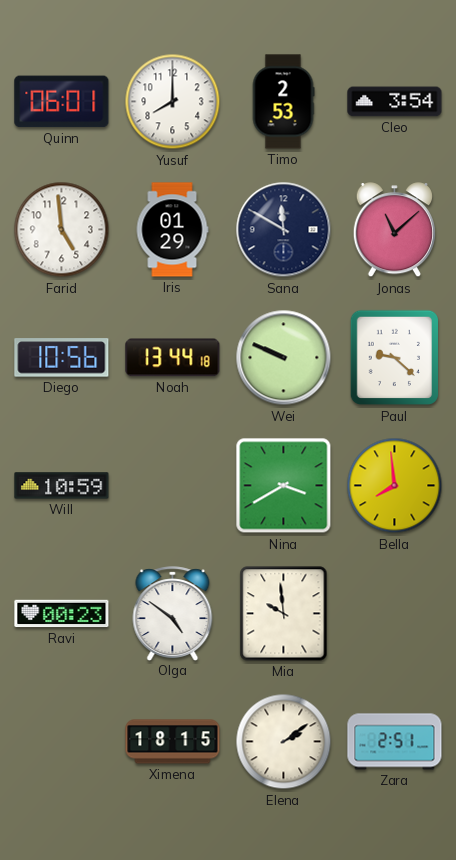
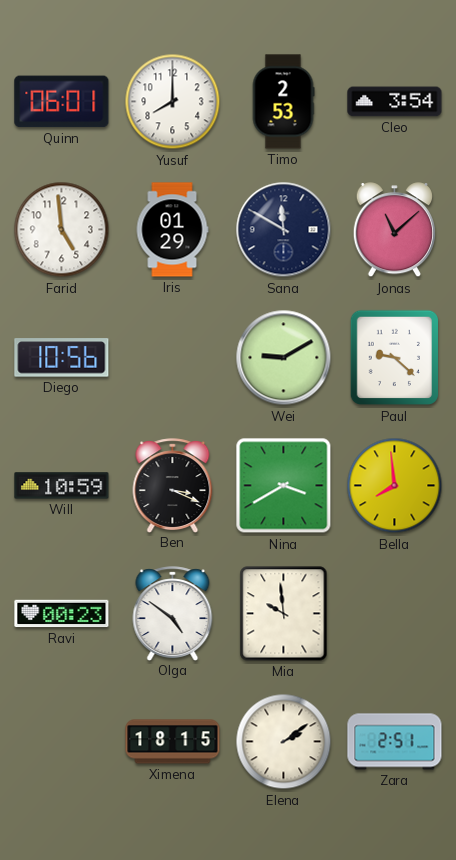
Noah: 13:44 -> none (173, 358)
Wei: 9:49 -> 9:10 (284, 358)
Ben: none -> 3:19 (173, 485)
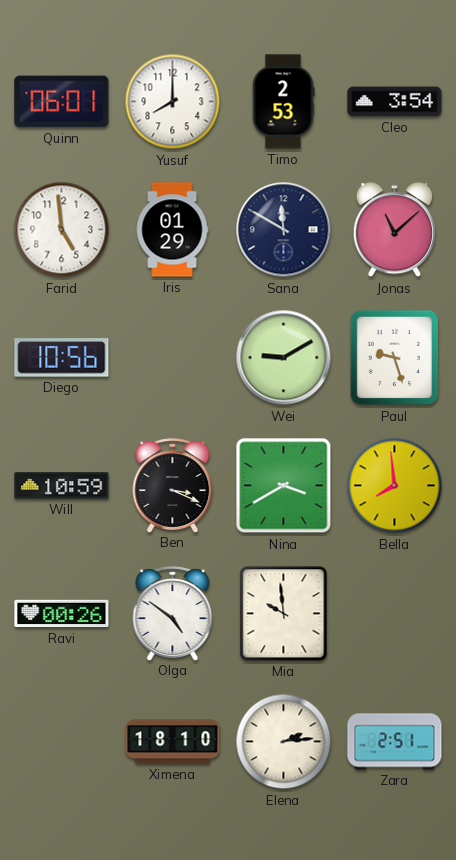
Paul: 9:22 -> 9:27 (394, 358)
Ravi: 00:23 -> 00:26 (62, 614)
Ximena: 18:15 -> 18:10 (173, 742)
Elena: 2:09 -> 2:14 (284, 742)
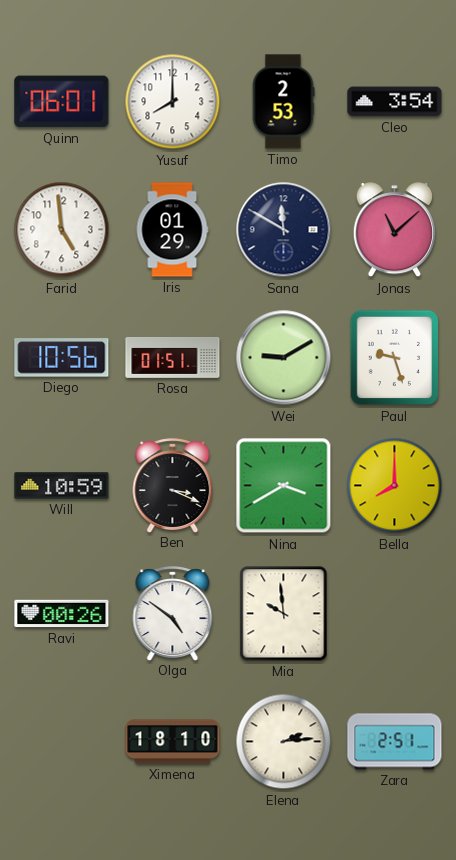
Rosa: none -> 01:51 (173, 358)
Bella: 7:59 -> 8:00 (395, 486)
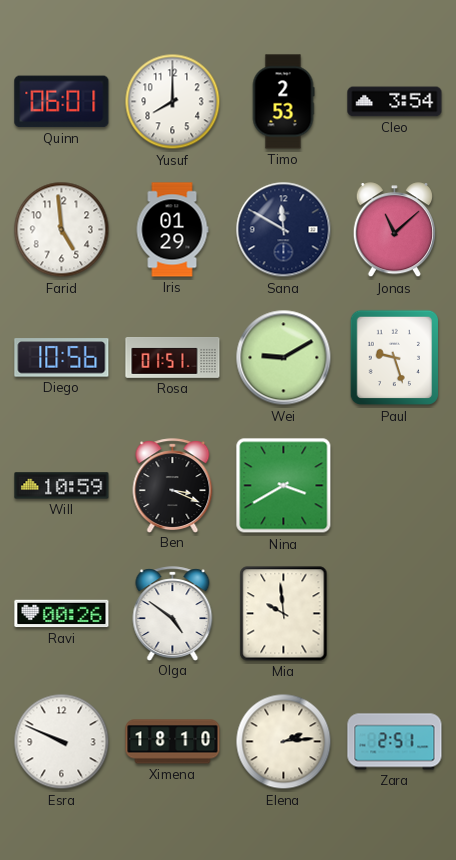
Bella: 8:00 -> none (395, 486)
Esra: none -> 9:49 (62, 742)
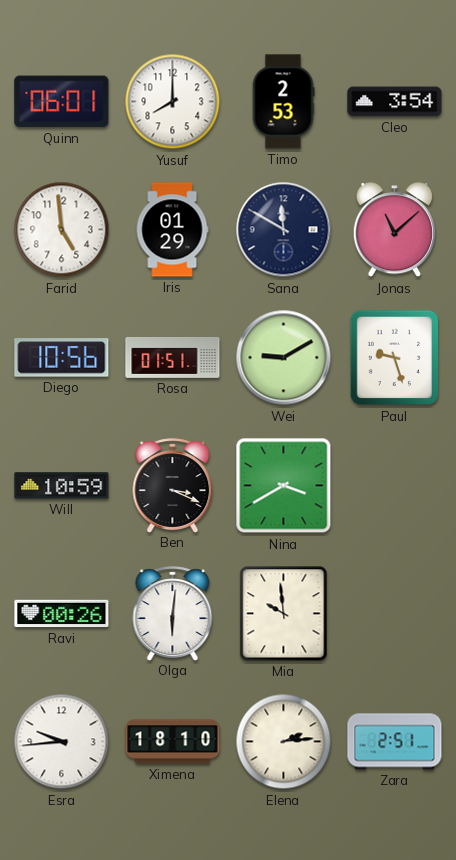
Olga: 4:51 -> 6:01 (173, 613)
Esra: 9:49 -> 9:44 (62, 742)
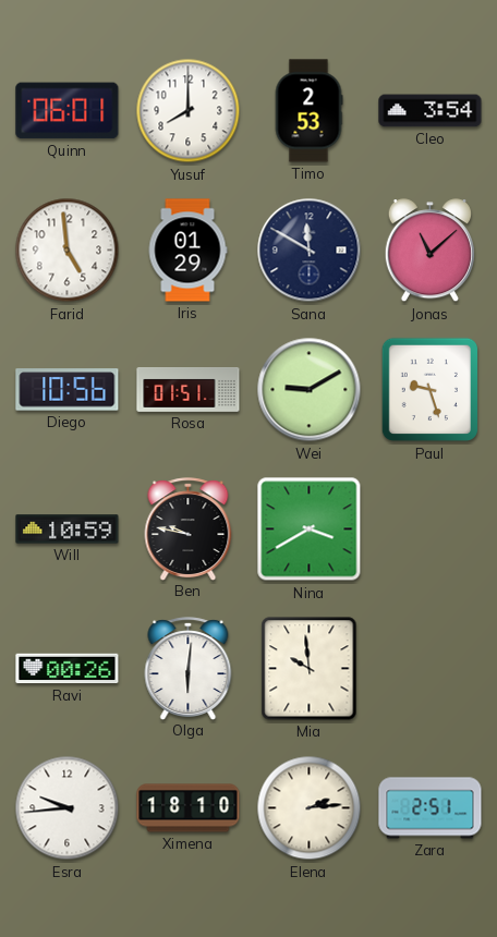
Ben: 3:19 -> 9:47 (189, 528)
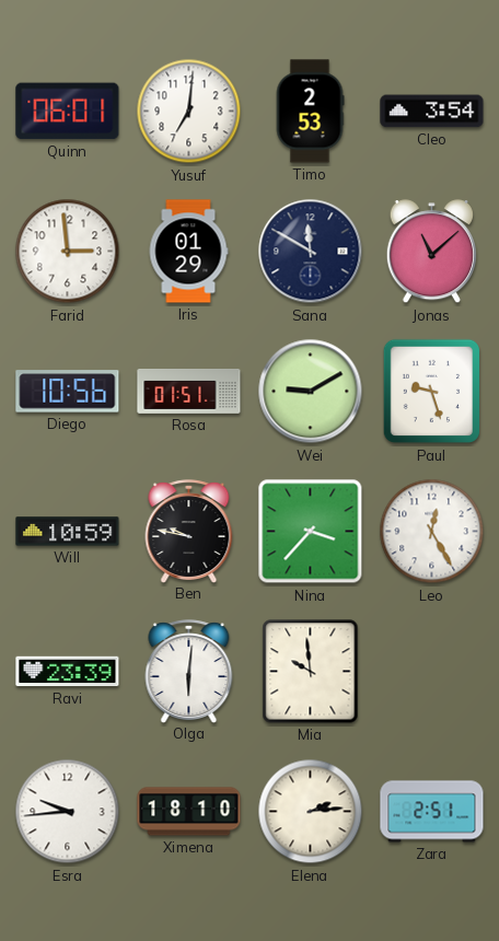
Yusuf: 8:00 -> 7:01 (189, 112)
Farid: 4:59 -> 2:59 (68, 252)
Nina: 3:40 -> 3:37 (311, 532)
Leo: none -> 12:25 (432, 532)
Ravi: 00:26 -> 23:39 (68, 672)
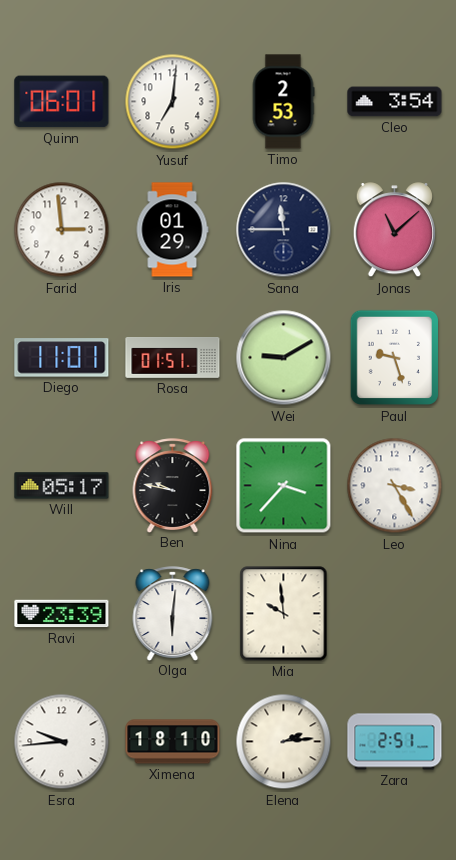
Sana: 11:50 -> 11:45 (284, 230)
Diego: 10:56 -> 11:01 (62, 358)
Will: 10:59 -> 05:17 (62, 486)
Leo: 12:25 -> 3:25 (395, 486)
